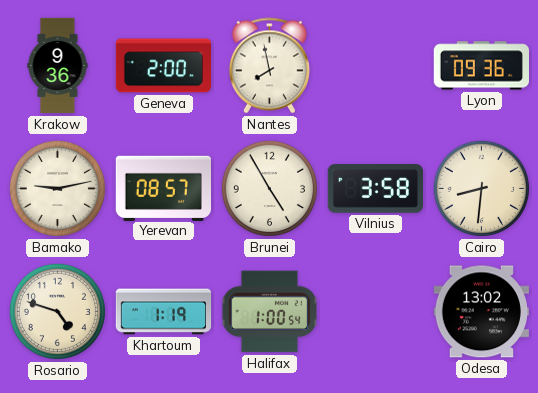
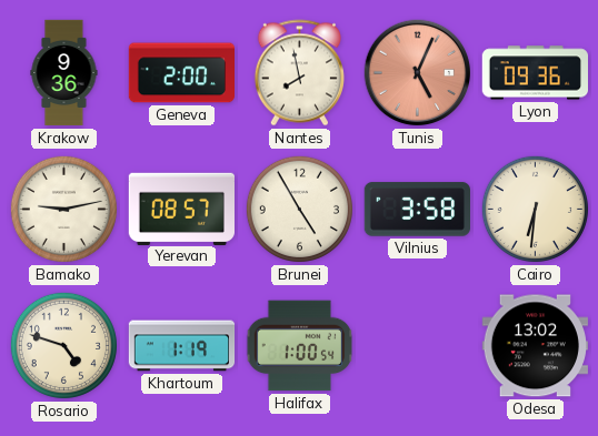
Tunis: none -> 5:04 (418, 73)
Cairo: 8:31 -> 6:31 (535, 209)
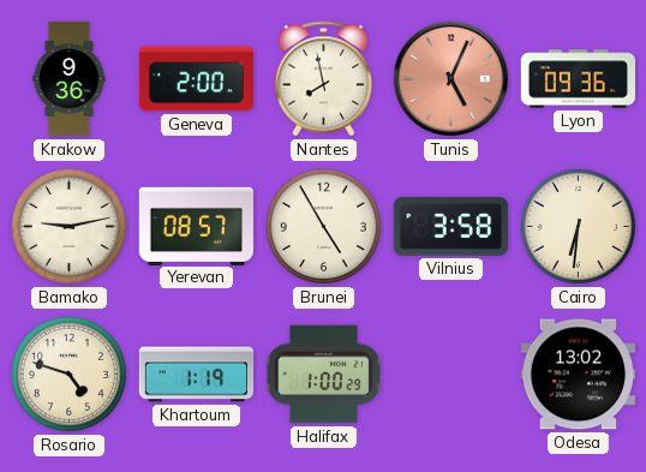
Halifax: 1:00:54 -> 1:00:29 (324, 375)
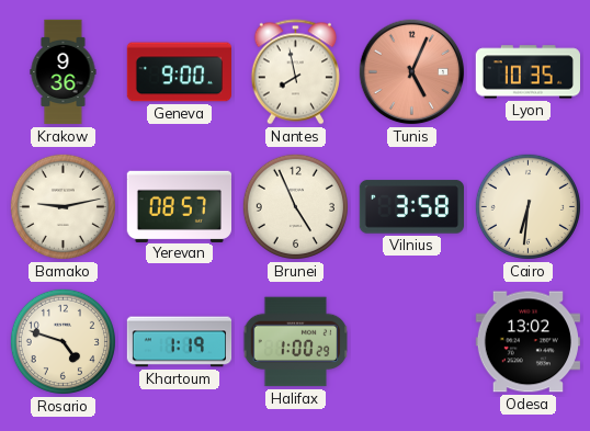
Geneva: 2:00 -> 9:00 (179, 72)
Lyon: 09:36 -> 10:35 (527, 72)
Brunei: 4:55 -> 4:56 (295, 206)
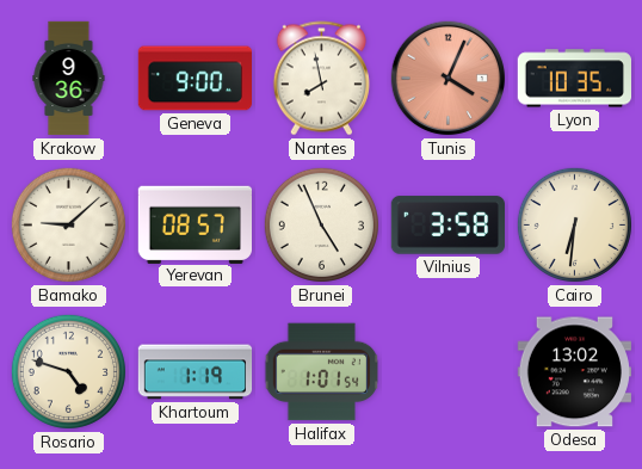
Tunis: 5:04 -> 4:04 (449, 79)
Bamako: 9:13 -> 9:08 (68, 224)
Halifax: 1:00 -> 1:01 (322, 372)
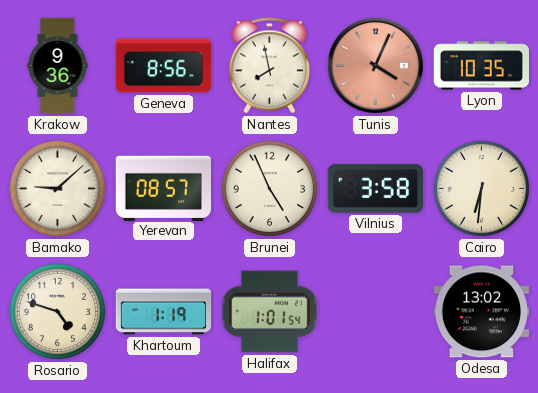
Geneva: 9:00 -> 8:56 (163, 66)
